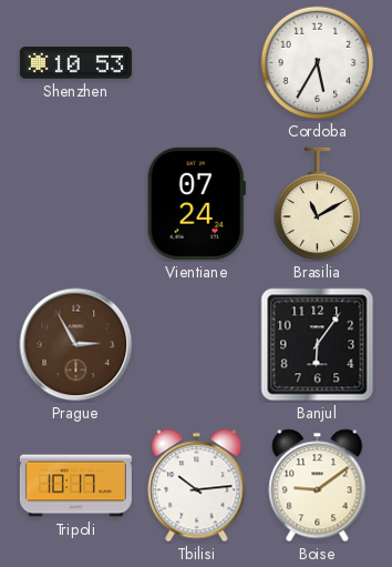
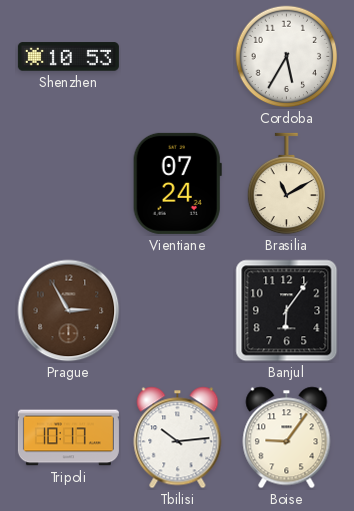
Boise: 9:09 -> 9:06 (287, 438)
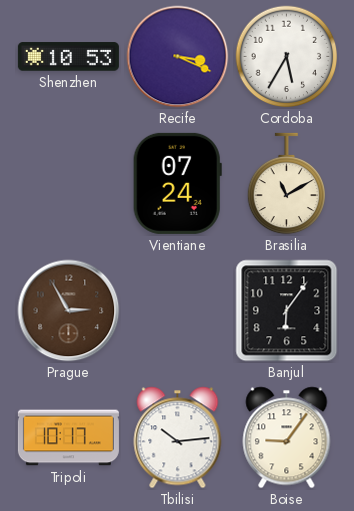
Recife: none -> 3:19 (178, 57)
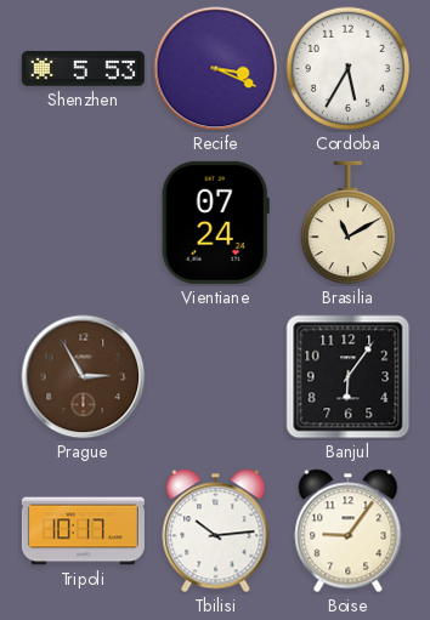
Shenzhen: 10:53 -> 5:53 (83, 69)
